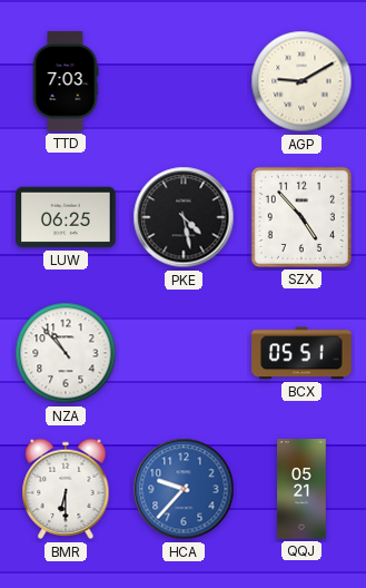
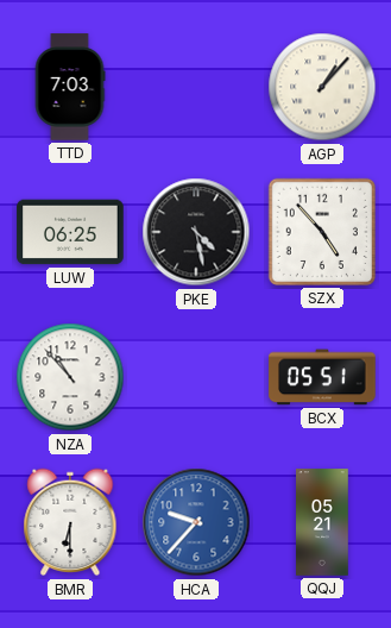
AGP: 9:10 -> 1:07 (322, 87)
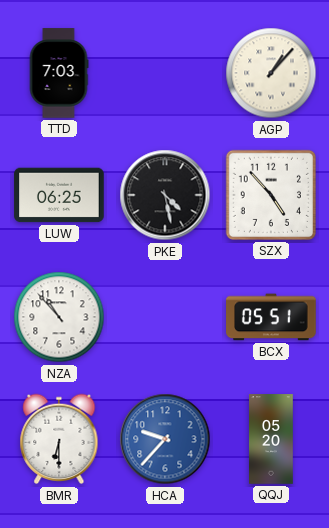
QQJ: 05:21 -> 05:20 (271, 439)
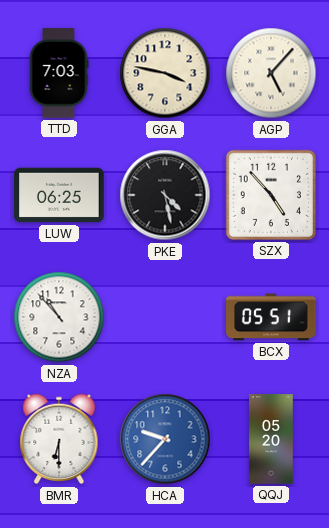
GGA: none -> 3:47 (165, 73)
AGP: 1:07 -> 5:07 (271, 73)
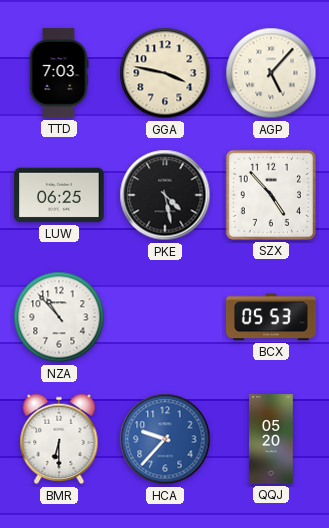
BCX: 05:51 -> 05:53 (271, 317)
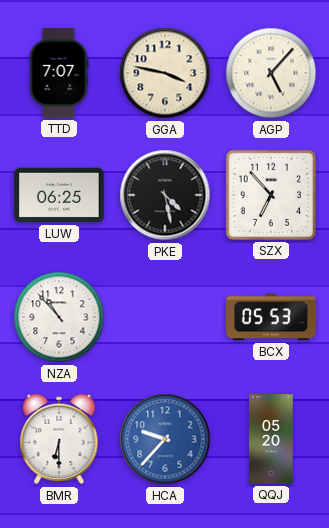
TTD: 7:03 -> 7:07 (59, 73)
SZX: 4:53 -> 6:53 (271, 195)
